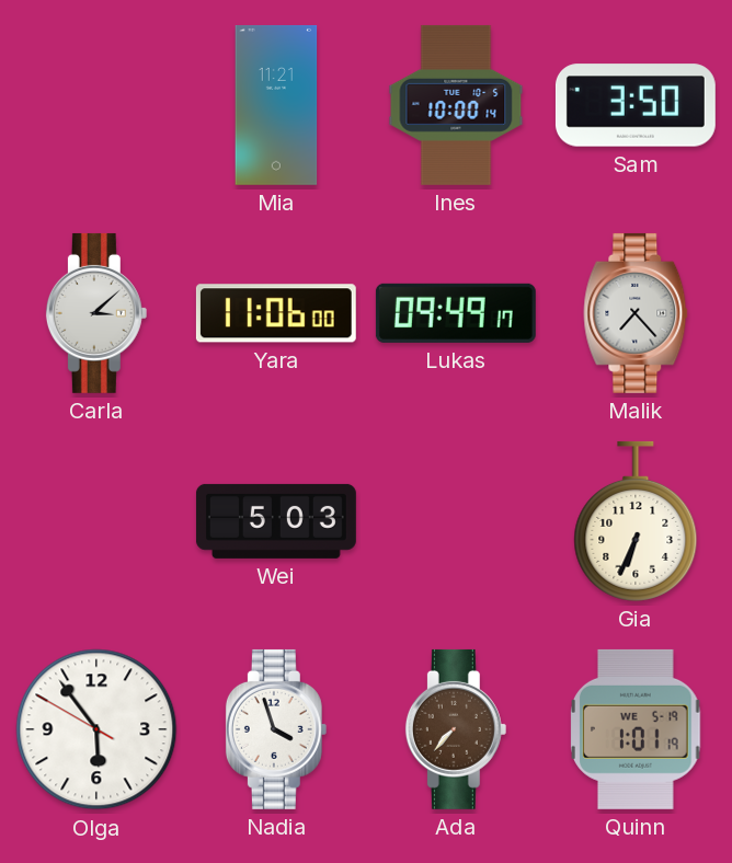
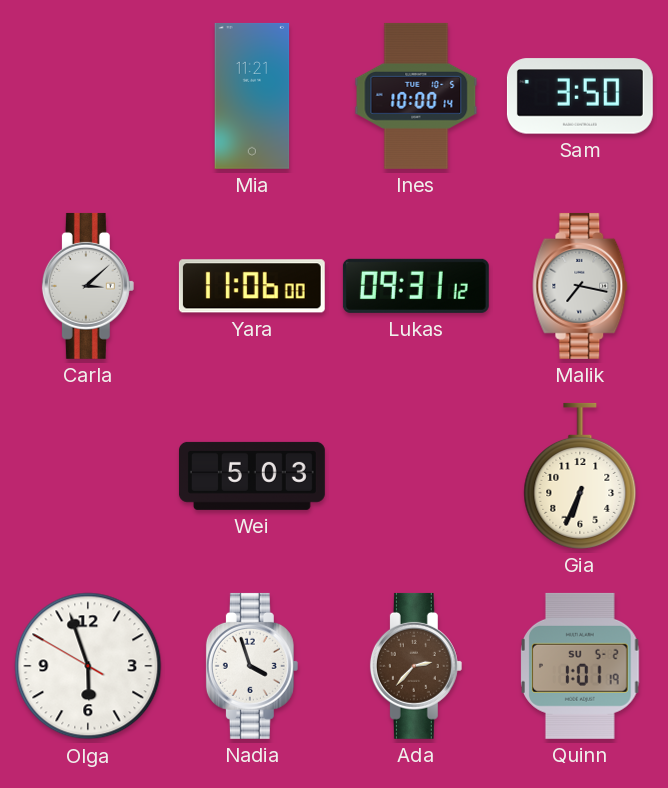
Lukas: 09:49 -> 09:31 (416, 286)
Malik: 7:23 -> 7:17 (580, 286)
Olga: 5:53 -> 5:56 (88, 666)
Ada: 7:37 -> 2:37 (416, 666)
Quinn date: WE 5-19 -> SU 5-2 (580, 666)
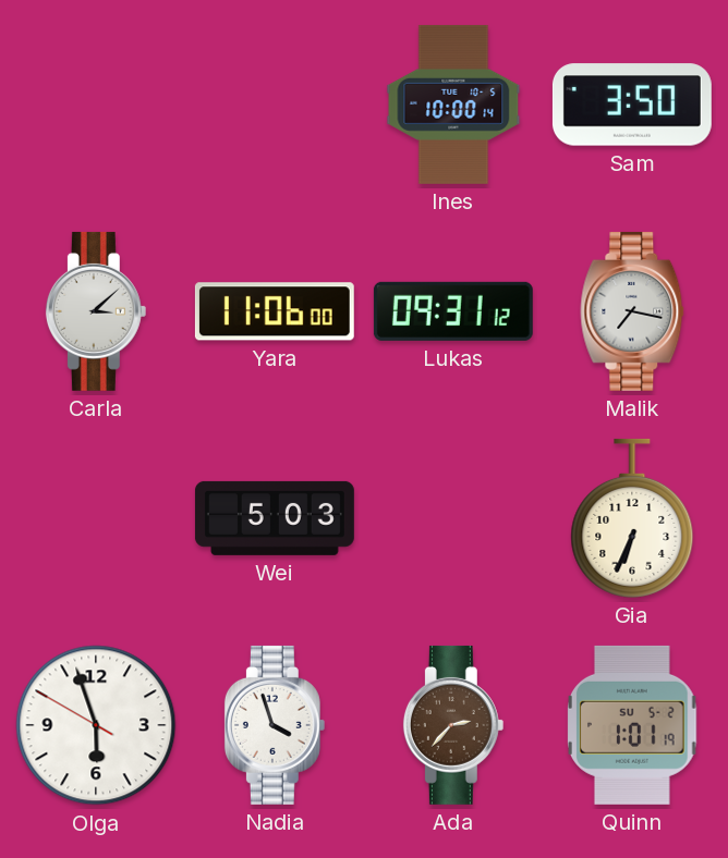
Mia: 11:21 -> none (252, 96)
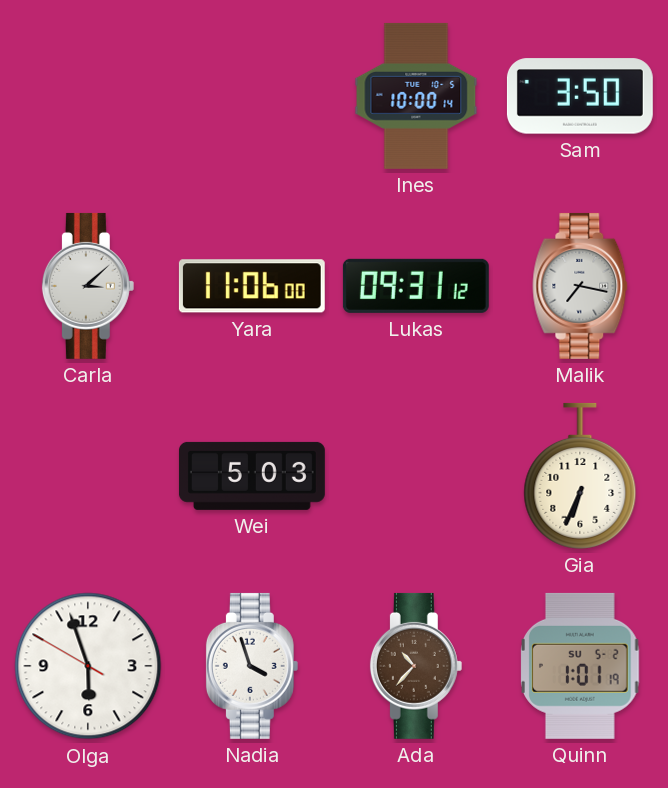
Ada: 2:37 -> 10:37 (416, 666)
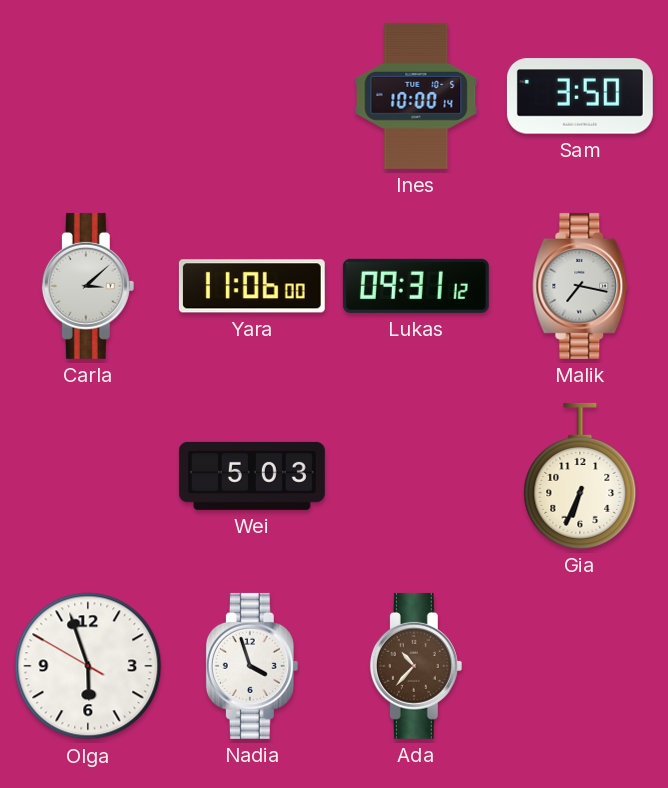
Quinn: 1:01 -> none (580, 666)
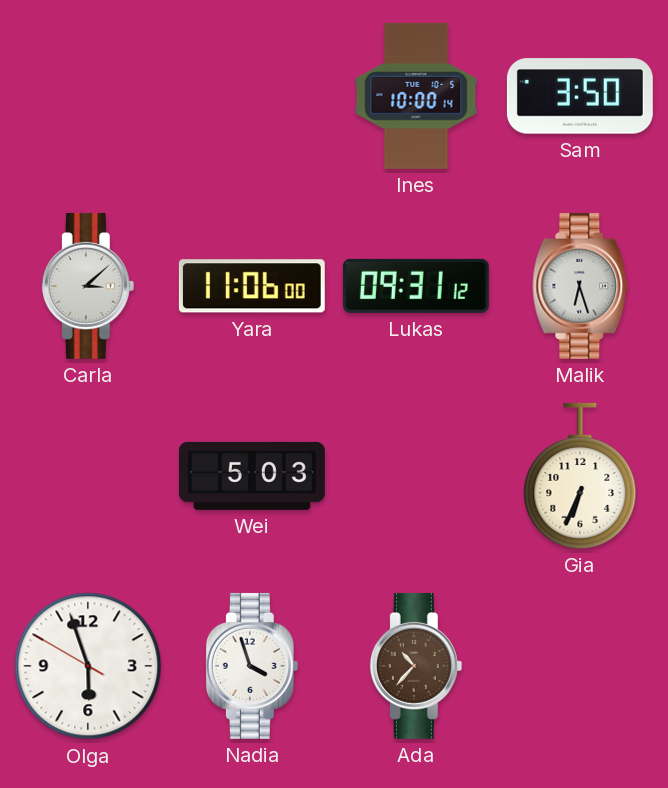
Malik: 7:17 -> 6:27 (580, 286)
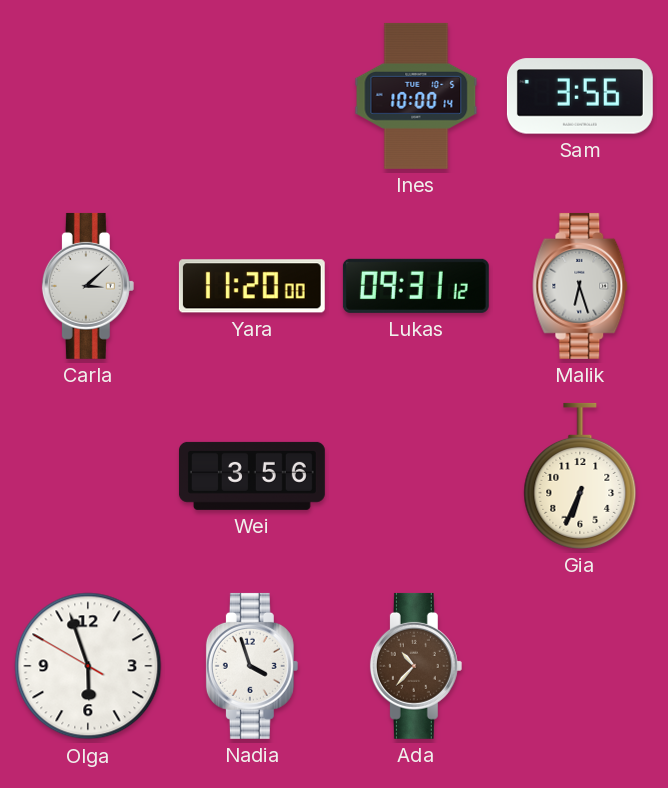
Sam: 3:50 -> 3:56 (580, 96)
Yara: 11:06 -> 11:20 (252, 286)
Wei: 5:03 -> 3:56 (252, 476)
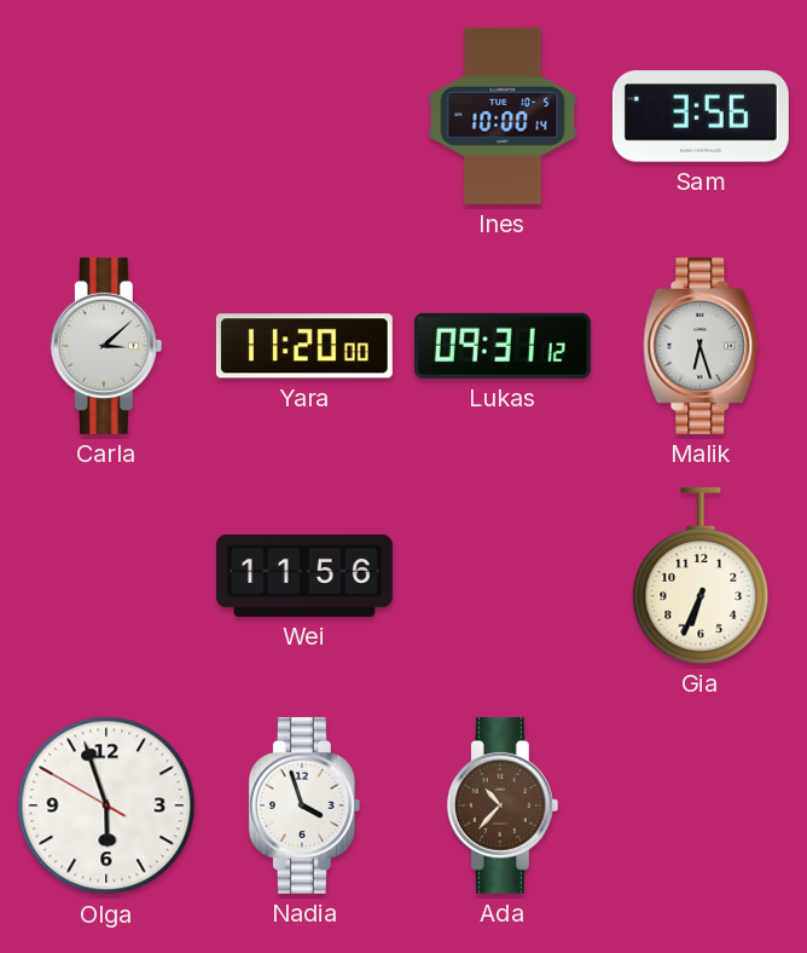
Wei: 3:56 -> 11:56 (304, 576)
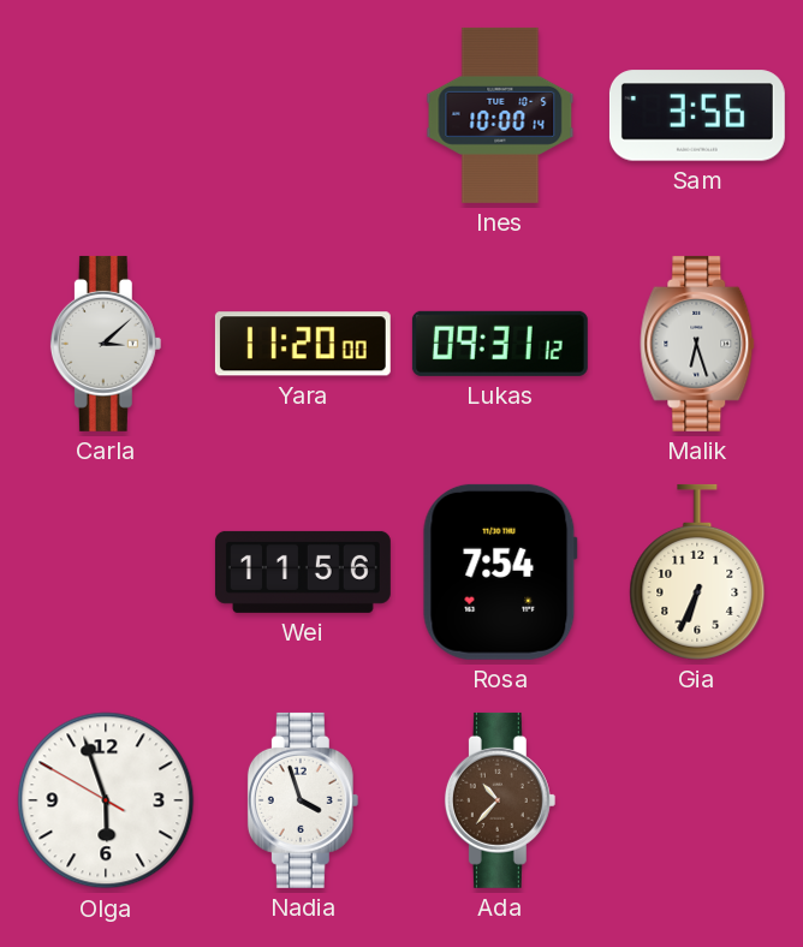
Rosa: none -> 7:54 (500, 572)
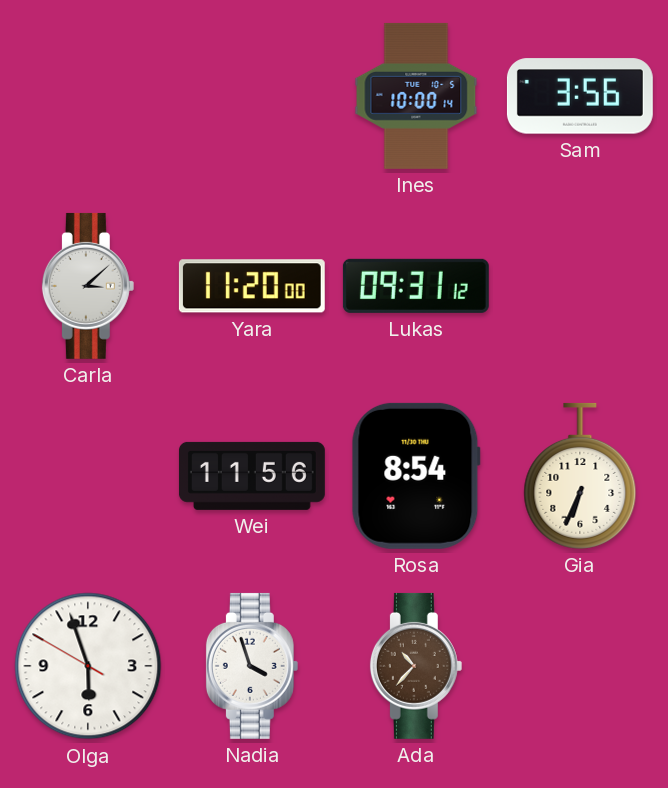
Malik: 6:27 -> none (697, 344)
Rosa: 7:54 -> 8:54 (416, 476)
